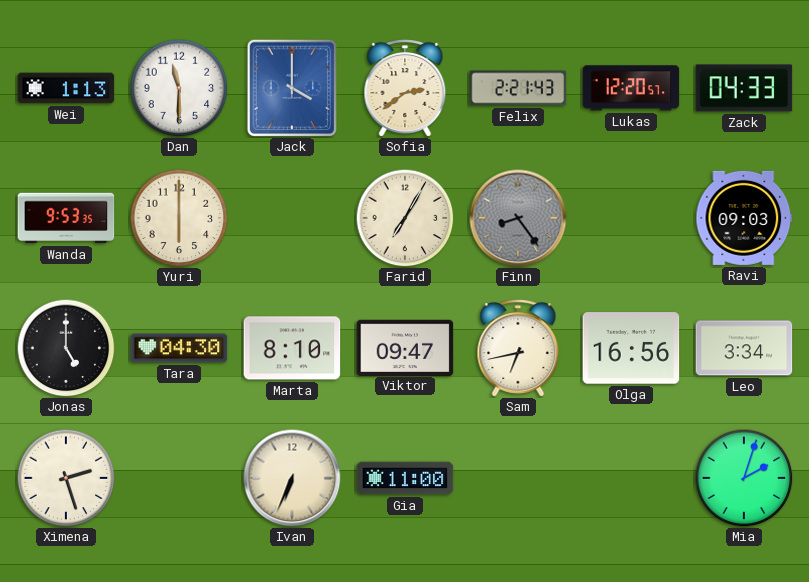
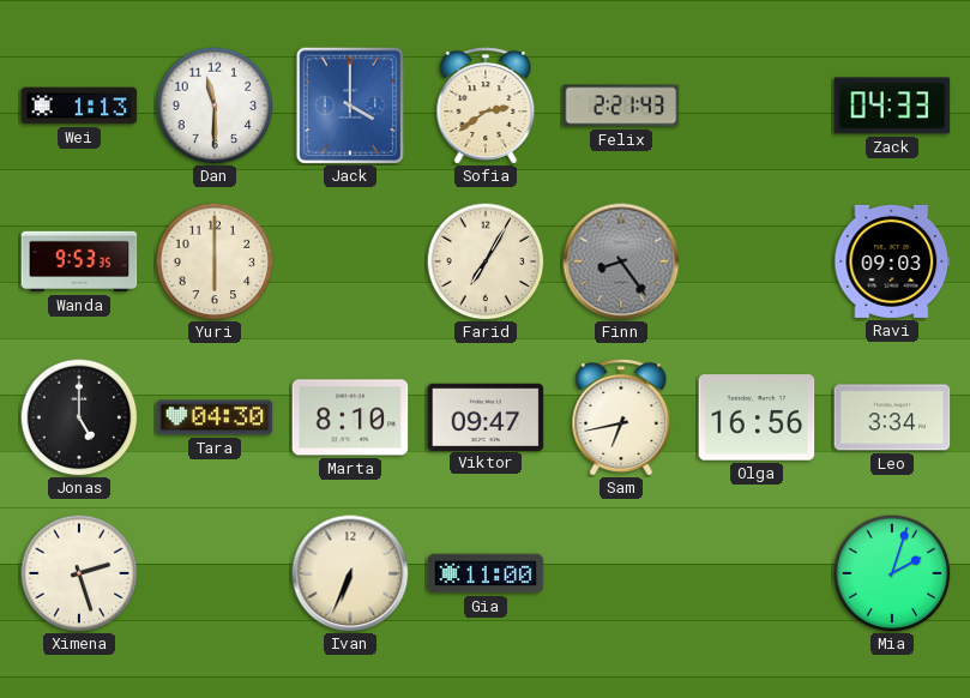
Lukas: 12:20 -> none (631, 88)
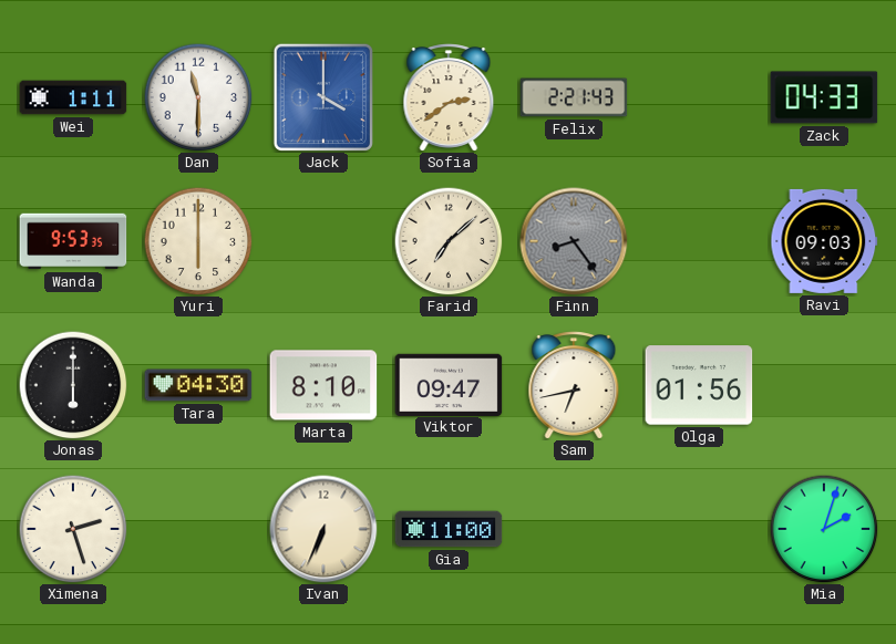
Wei: 1:13 -> 1:11 (73, 97)
Farid: 7:05 -> 7:08 (449, 241)
Jonas: 5:00 -> 6:00 (73, 385)
Olga: 16:56 -> 01:56 (699, 385)
Leo: 3:34 -> none (892, 417)
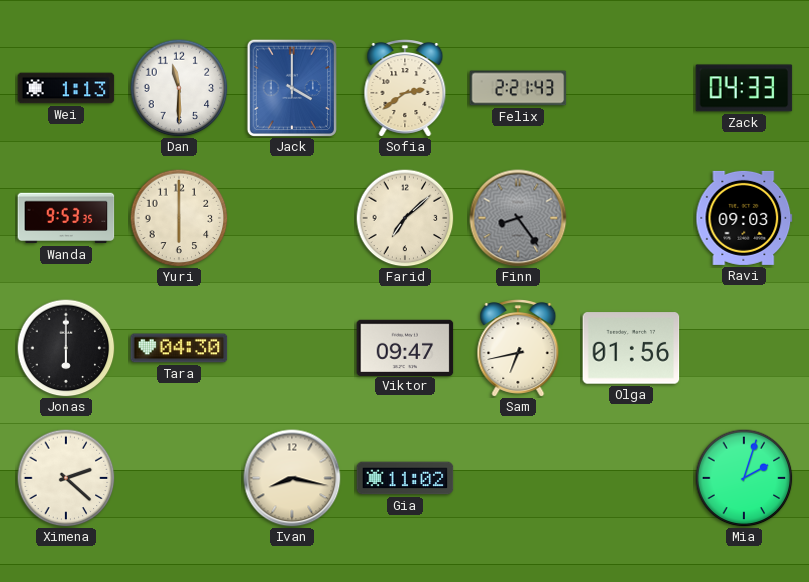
Wei: 1:11 -> 1:13 (66, 88)
Marta: 8:10 -> none (323, 385)
Ximena: 2:27 -> 2:22 (66, 478)
Ivan: 6:34 -> 8:17 (292, 478)
Gia: 11:00 -> 11:02 (405, 478)
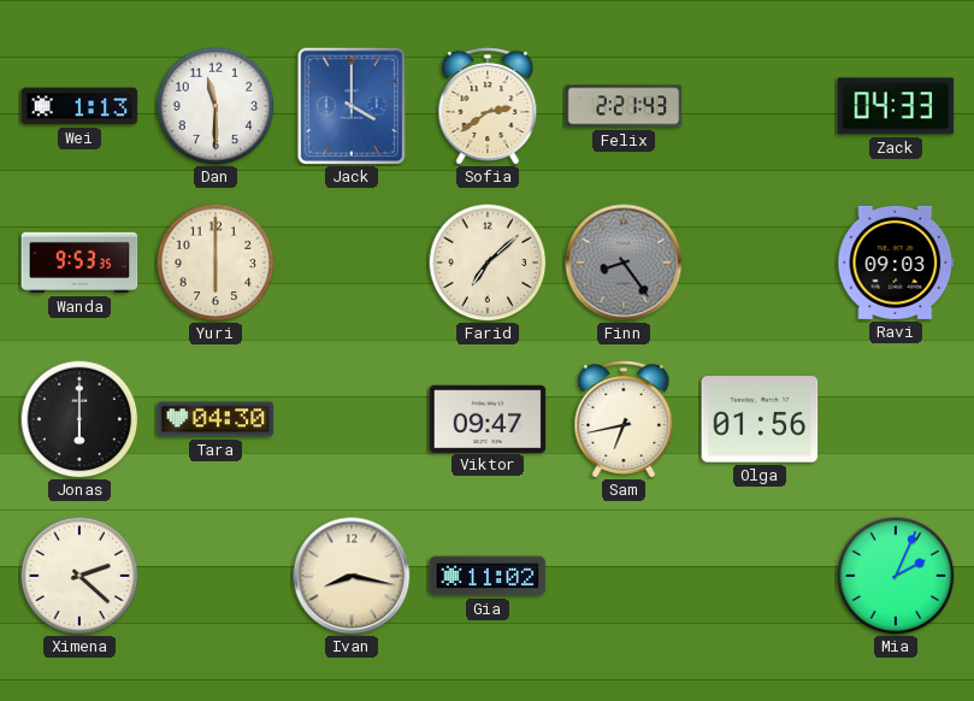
Mia: 2:03 -> 2:04 (896, 576)
